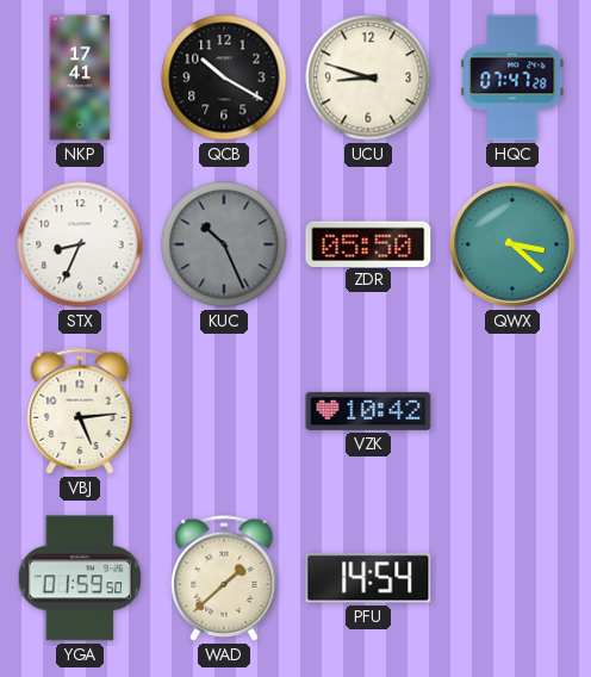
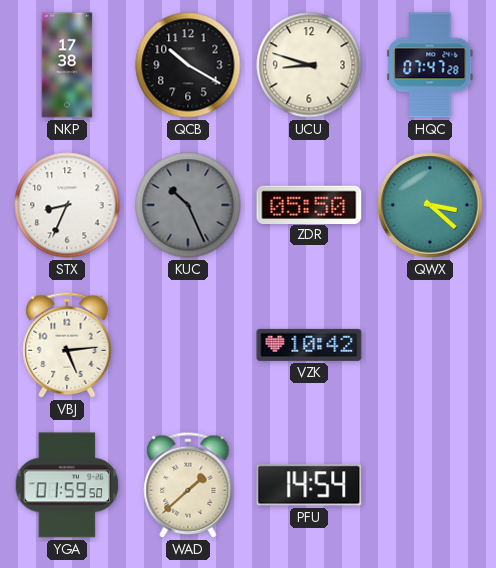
NKP: 17:41 -> 17:38 (67, 65)
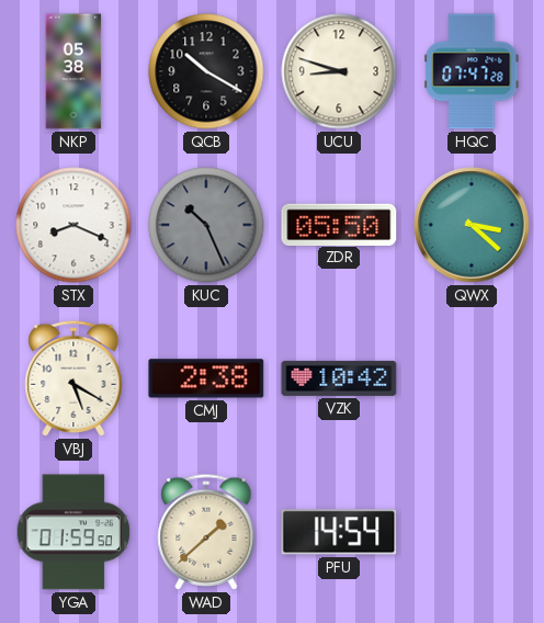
NKP: 17:38 -> 05:38 (73, 71)
STX: 8:34 -> 8:19 (73, 225)
VBJ: 5:14 -> 5:20 (73, 378)
CMJ: none -> 2:38 (206, 378)
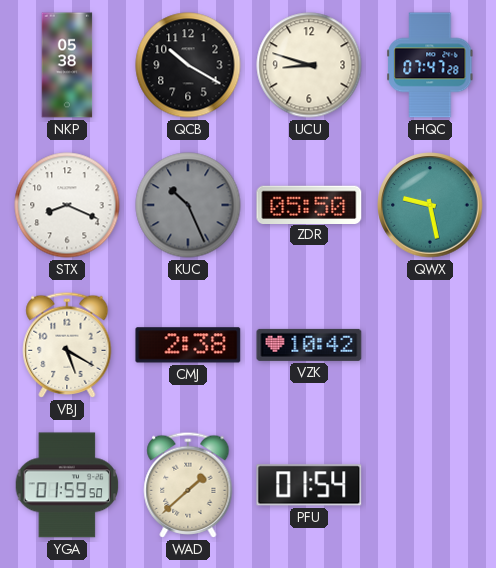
QWX: 3:22 -> 9:28 (430, 205)
PFU: 14:54 -> 01:54 (309, 485)
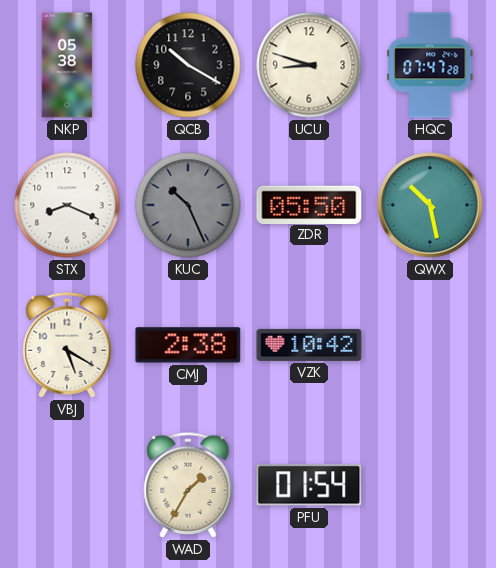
QWX: 9:28 -> 10:28 (430, 205)
YGA: 01:59 -> none (67, 485)
WAD: 1:38 -> 1:35 (188, 485)
